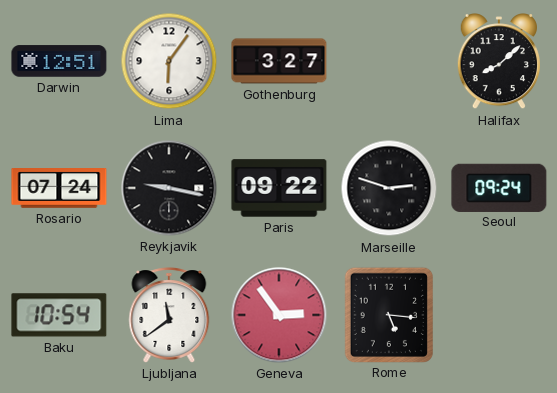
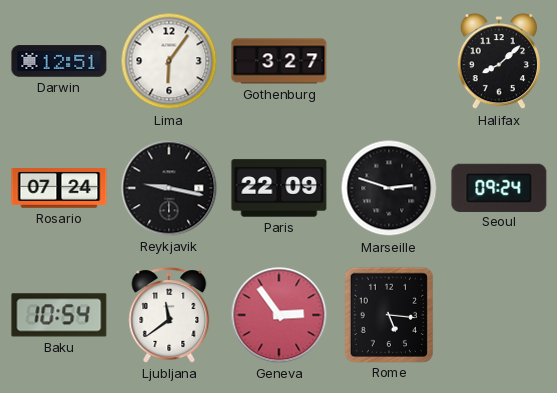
Paris: 09:22 -> 22:09 (279, 188)
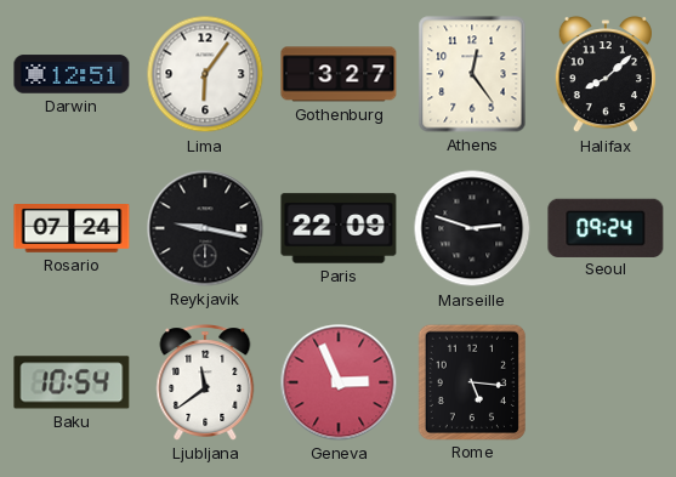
Athens: none -> 12:24 (472, 74)
Geneva: 2:54 -> 2:56 (339, 382)
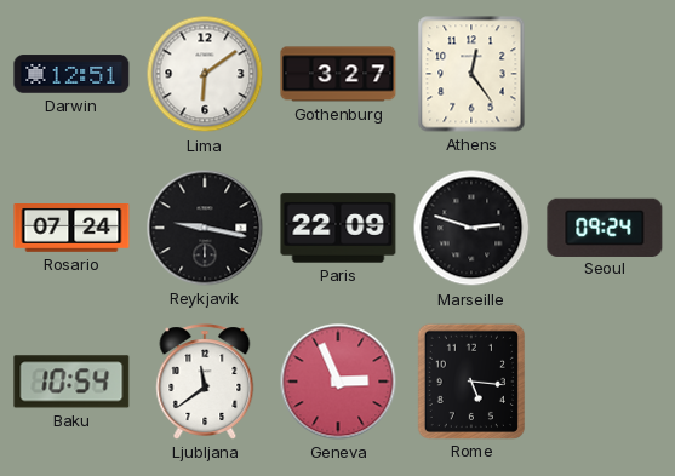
Lima: 6:06 -> 6:09 (205, 74)
Halifax: 8:08 -> none (606, 75)
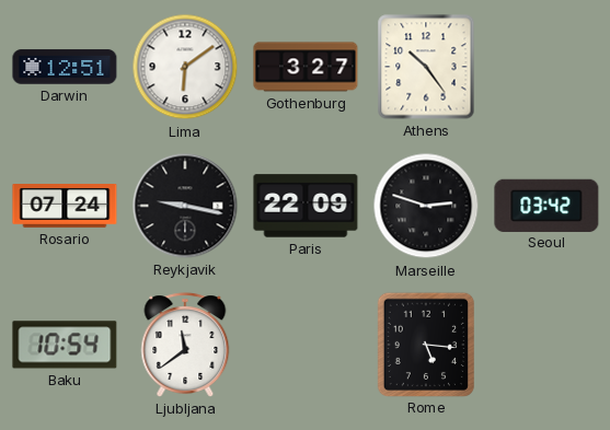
Athens: 12:24 -> 10:24 (426, 67)
Seoul: 09:24 -> 03:42 (546, 205)
Geneva: 2:56 -> none (338, 382)
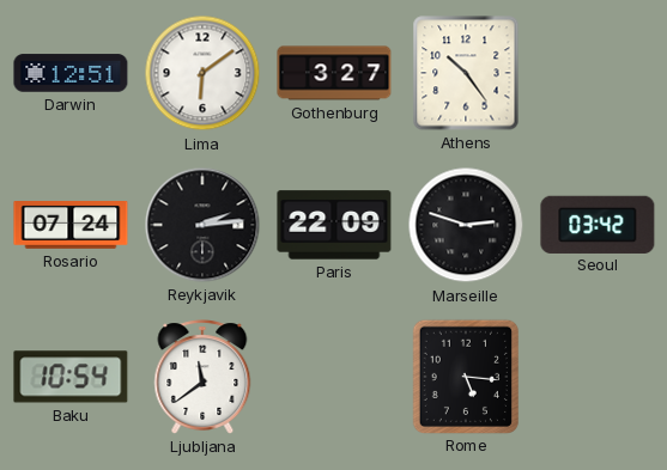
Reykjavik: 9:17 -> 2:14 (202, 225)
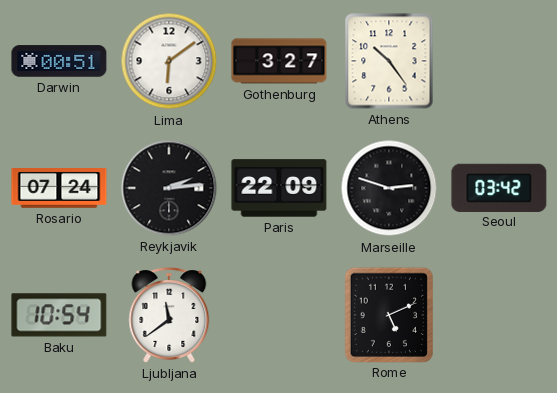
Darwin: 12:51 -> 00:51 (59, 61)
Rome: 5:16 -> 5:11 (388, 314)
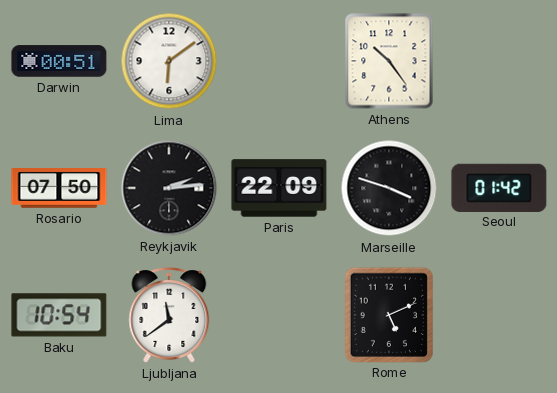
Gothenburg: 3:27 -> none (279, 61)
Rosario: 07:24 -> 07:50 (59, 189)
Marseille: 2:48 -> 3:48 (389, 188)
Seoul: 03:42 -> 01:42 (499, 187)
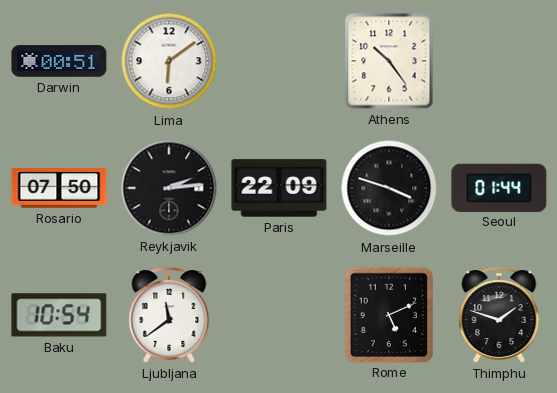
Seoul: 01:42 -> 01:44 (499, 187)
Thimphu: none -> 1:48 (499, 315)
